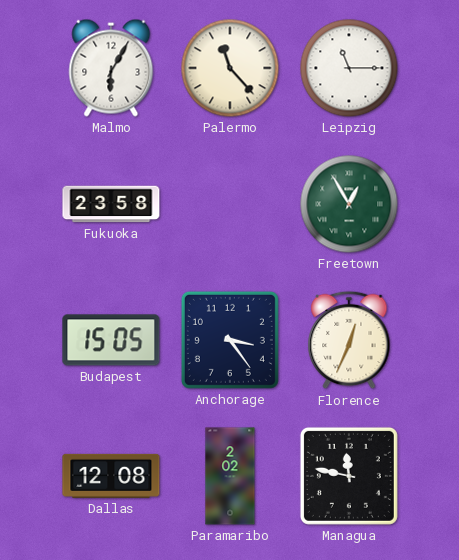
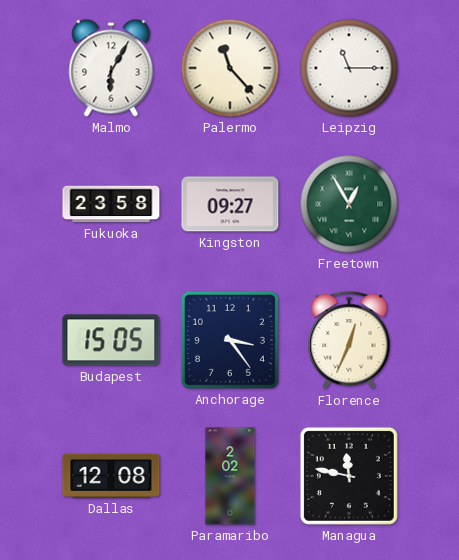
Kingston: none -> 09:27 (230, 204)
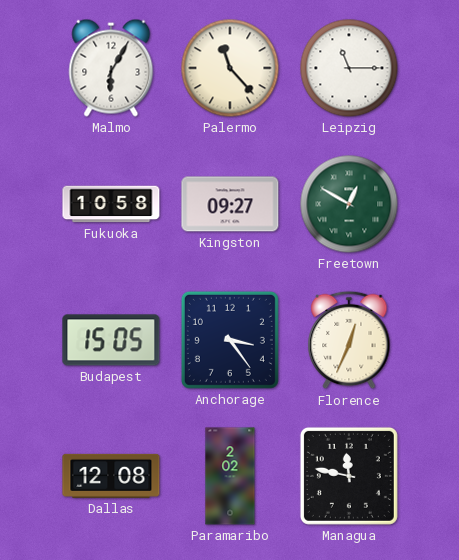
Fukuoka: 23:58 -> 10:58 (111, 204)
Freetown: 12:55 -> 12:50 (349, 204)
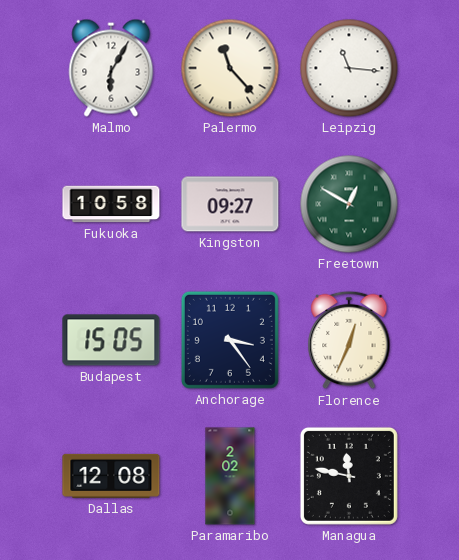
Leipzig: 11:15 -> 11:16 (349, 68)
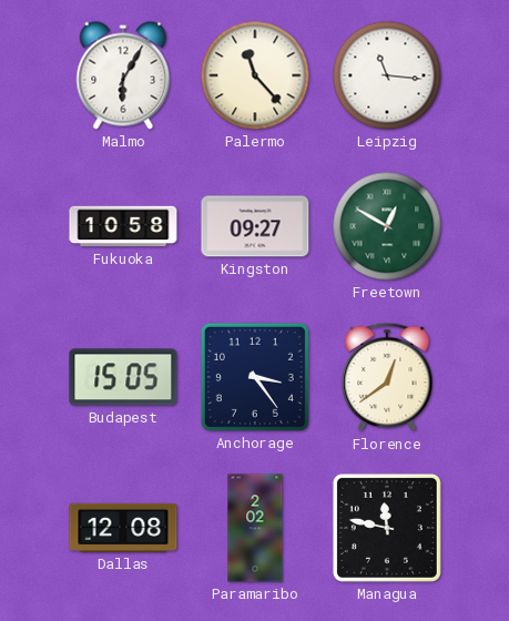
Florence: 12:34 -> 12:39 (387, 377)
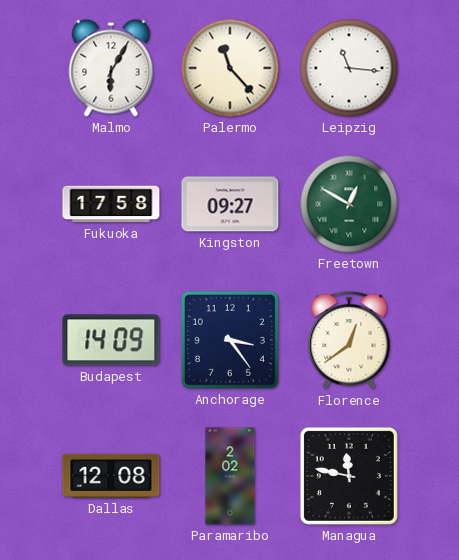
Fukuoka: 10:58 -> 17:58 (111, 204)
Budapest: 15:05 -> 14:09 (111, 340)
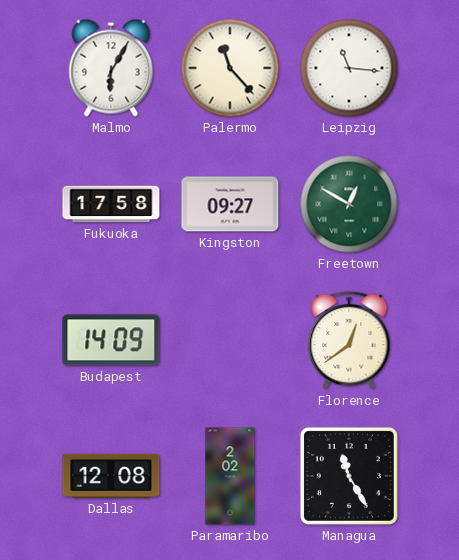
Anchorage: 3:24 -> none (230, 340)
Managua: 11:47 -> 11:25 (349, 476)
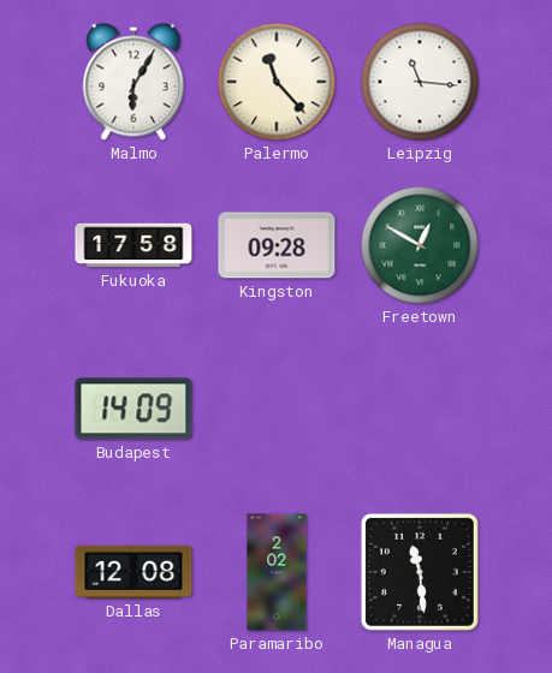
Kingston: 09:27 -> 09:28 (277, 245)
Florence: 12:39 -> none (349, 340)
Managua: 11:25 -> 11:29 (420, 572)
